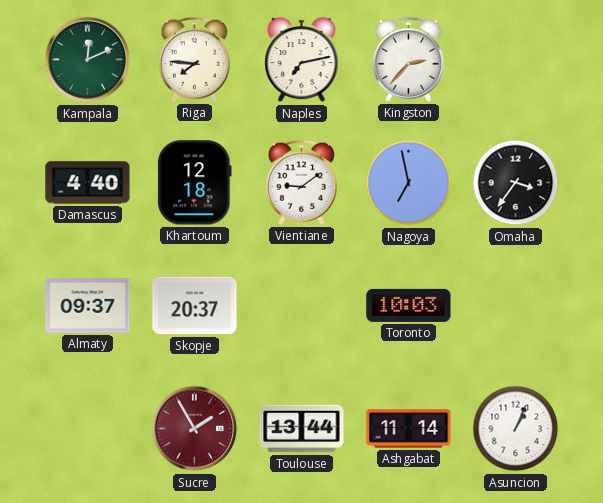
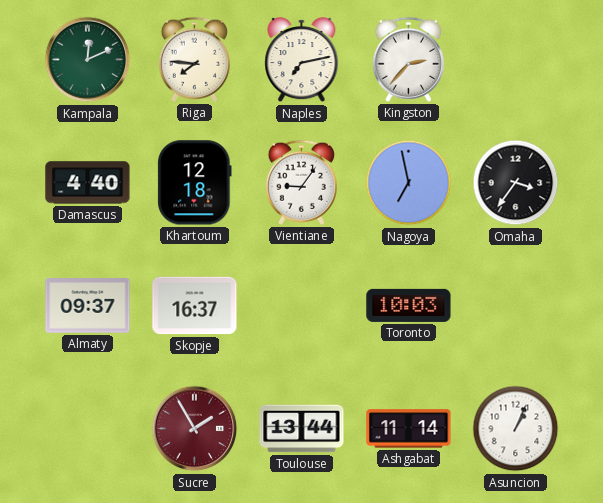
Vientiane: 9:09 -> 9:06 (301, 182)
Skopje: 20:37 -> 16:37 (195, 306)
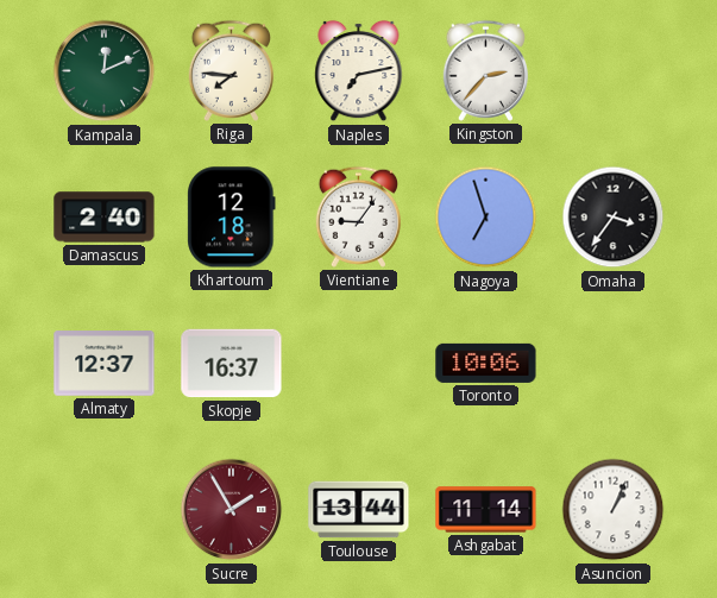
Damascus: 4:40 -> 2:40 (105, 218)
Nagoya: 6:58 -> 6:57 (486, 218)
Almaty: 09:37 -> 12:37 (105, 364)
Toronto: 10:03 -> 10:06 (486, 363)
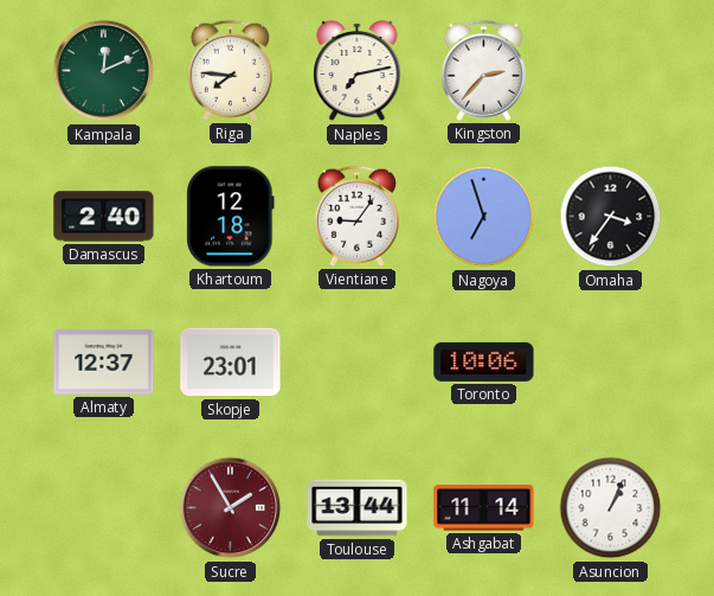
Skopje: 16:37 -> 23:01 (231, 363)
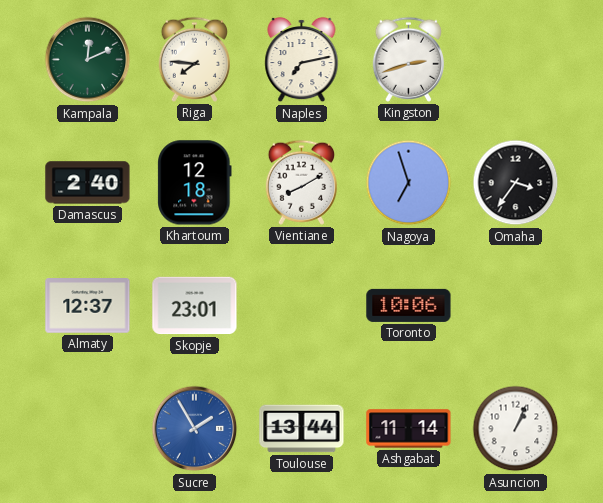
Kingston: 2:37 -> 2:42 (408, 59)
Vientiane: 9:06 -> 8:10 (301, 182)
Sucre dial: burgundy -> blue (195, 429)
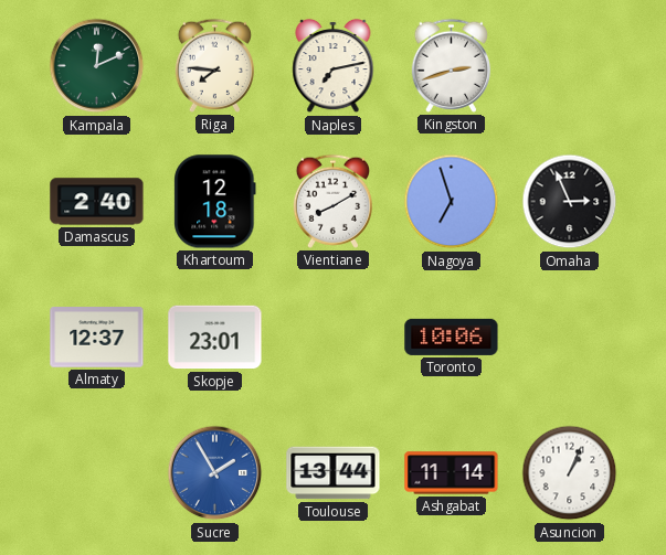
Omaha: 3:36 -> 2:56 (570, 202)
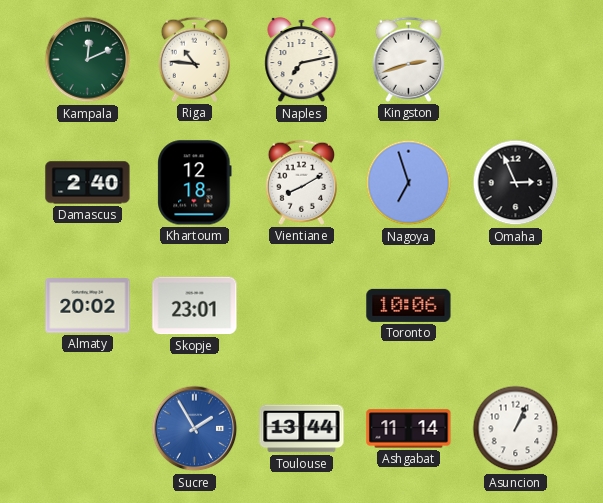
Riga: 7:46 -> 10:46 (194, 59)
Almaty: 12:37 -> 20:02 (88, 306)
